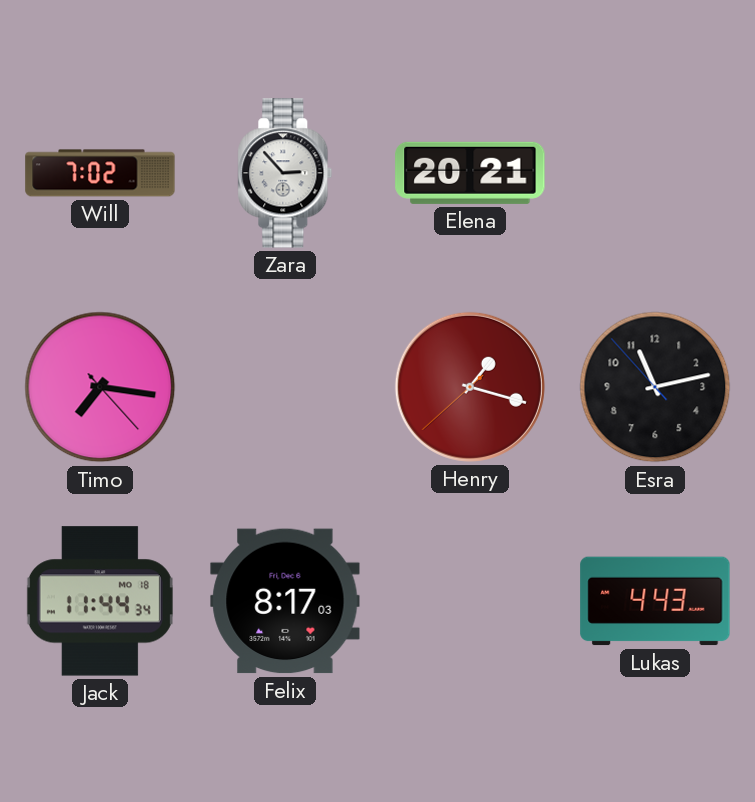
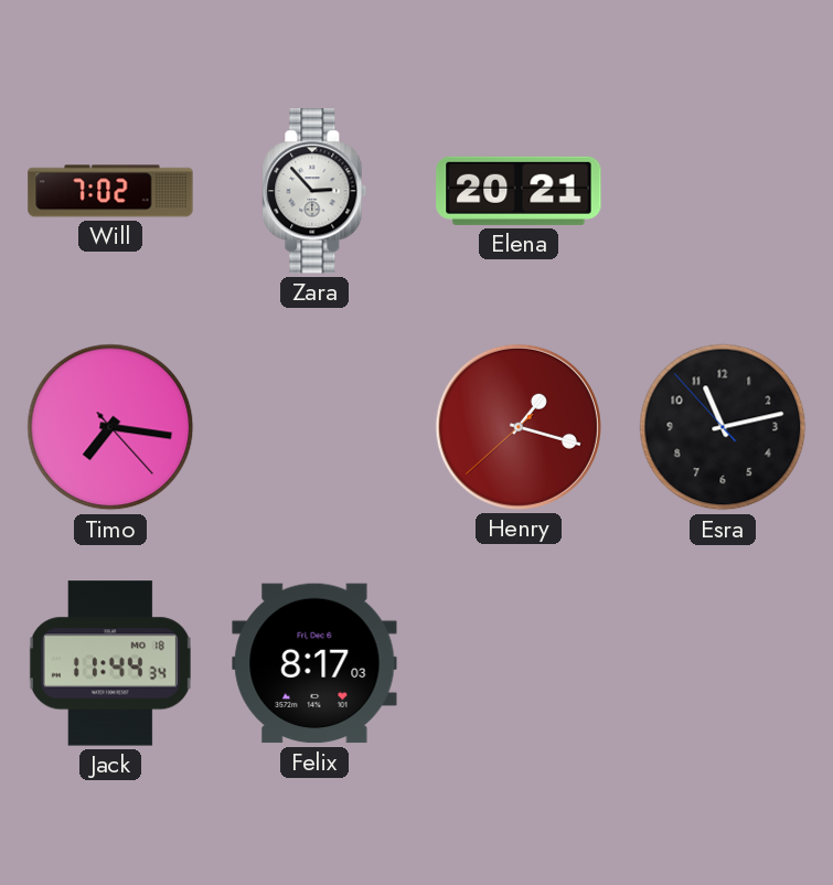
Lukas: 4:43 -> none (655, 601)
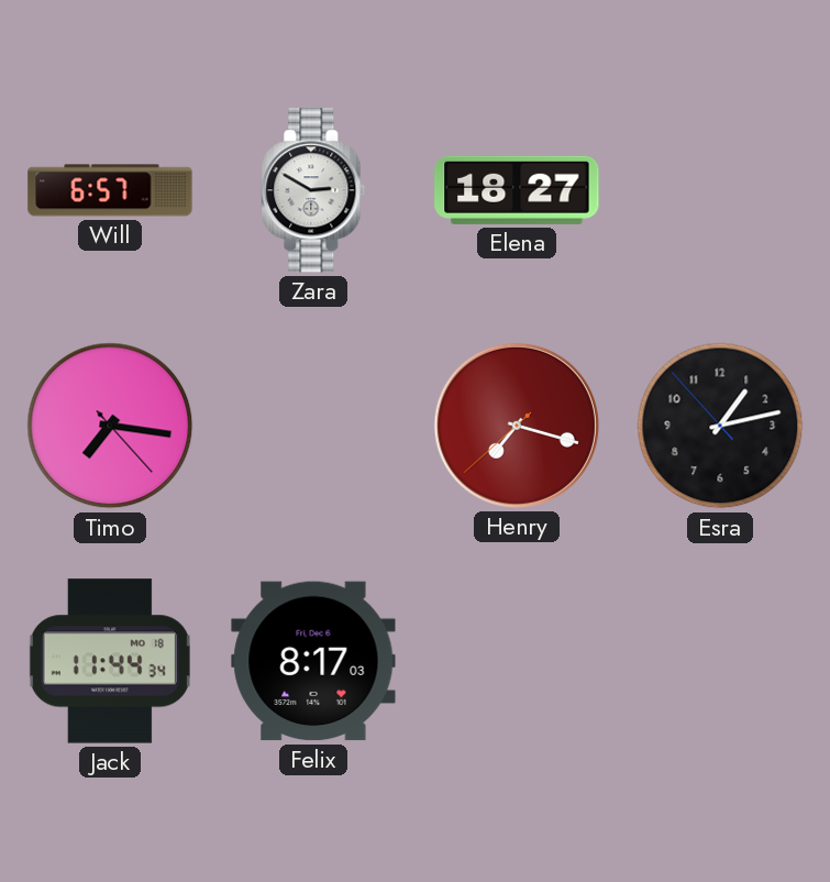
Will: 7:02 -> 6:57 (110, 190)
Zara: 2:53 -> 2:50 (313, 190)
Elena: 20:21 -> 18:27 (517, 190)
Henry: 1:17 -> 7:17 (517, 426)
Esra: 11:12 -> 1:12 (720, 426)
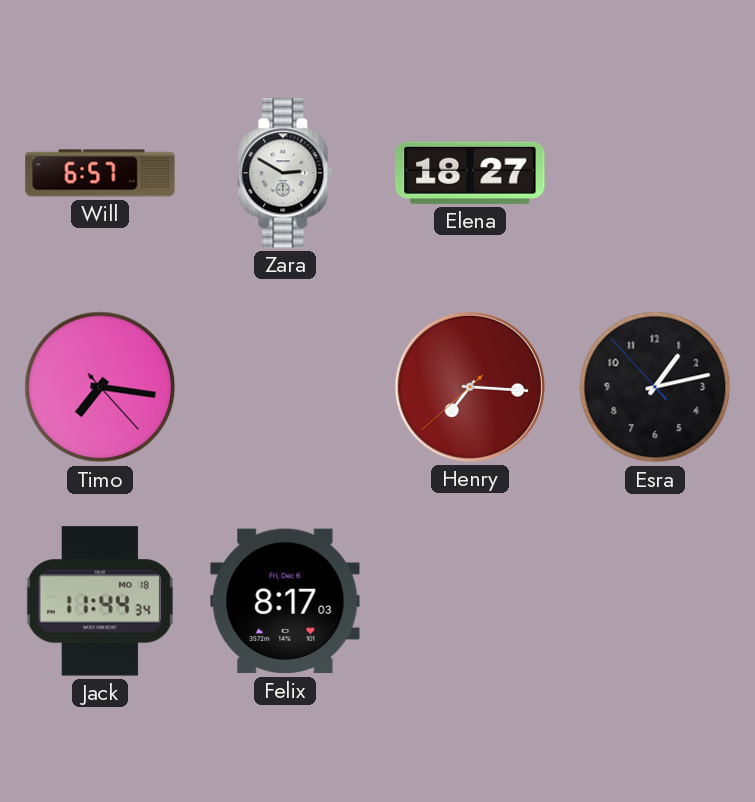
Henry: 7:17 -> 7:15 (470, 387)
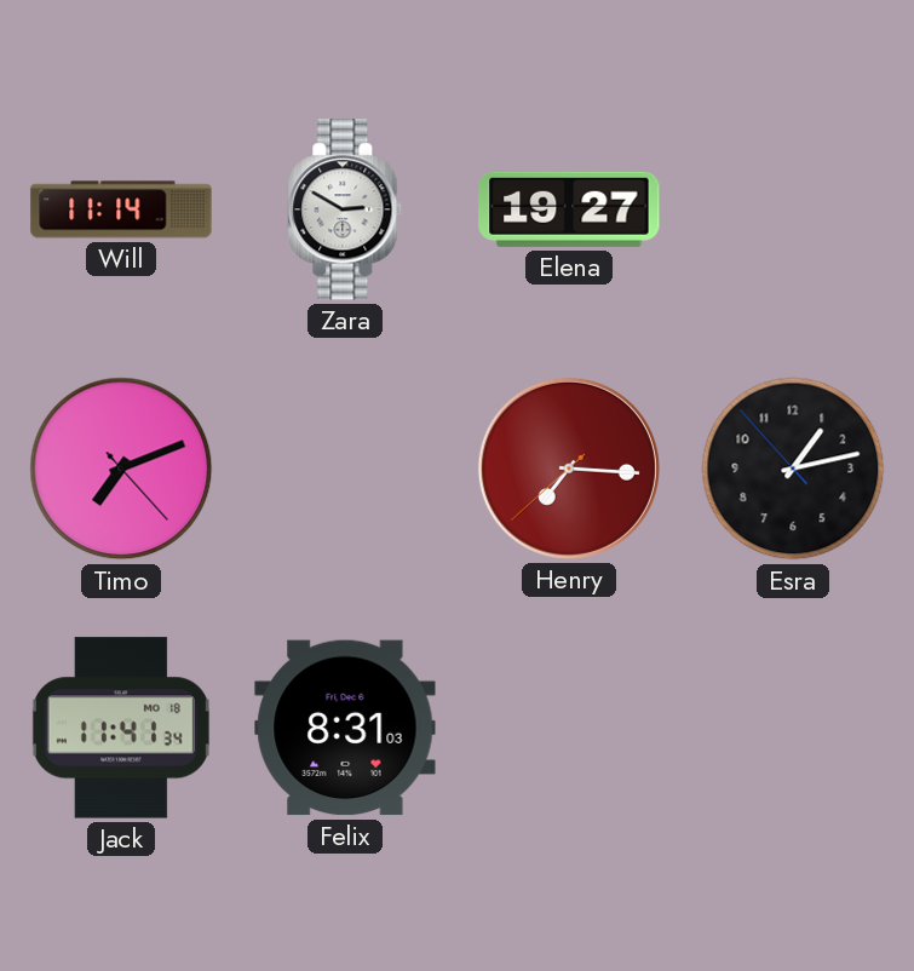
Will: 6:57 -> 11:14 (121, 209)
Elena: 18:27 -> 19:27 (569, 209)
Timo: 7:16 -> 7:11 (121, 469)
Jack: 11:44 -> 11:41 (121, 728)
Felix: 8:17 -> 8:31 (345, 728)
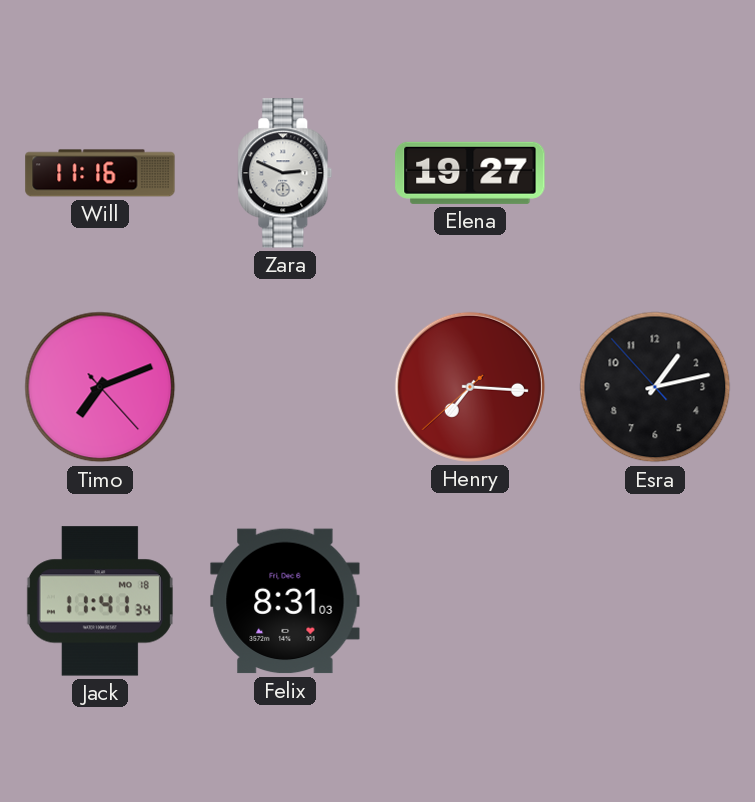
Will: 11:14 -> 11:16 (100, 173)
Zara: 2:50 -> 2:49 (285, 173)
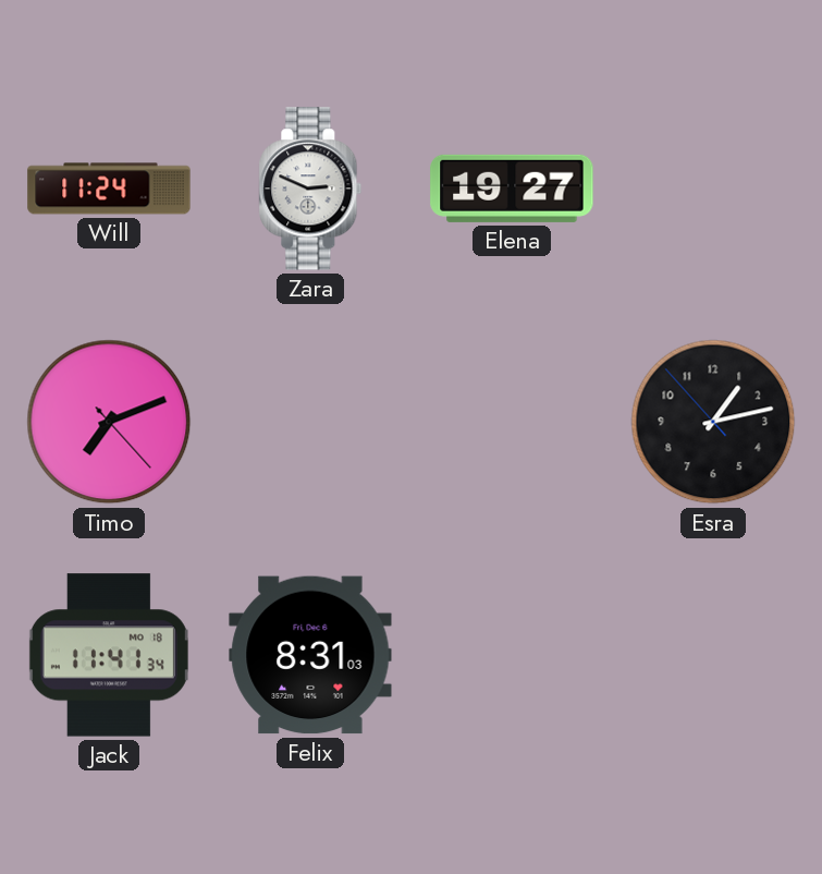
Will: 11:16 -> 11:24 (109, 189)
Henry: 7:15 -> none (470, 387)
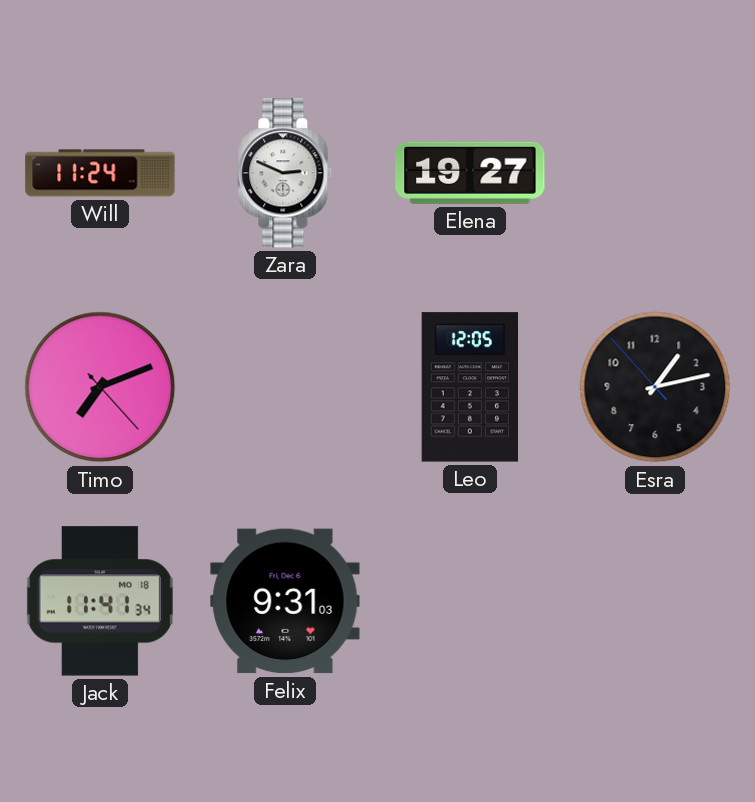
Leo: none -> 12:05 (470, 387)
Felix: 8:31 -> 9:31 (285, 601)
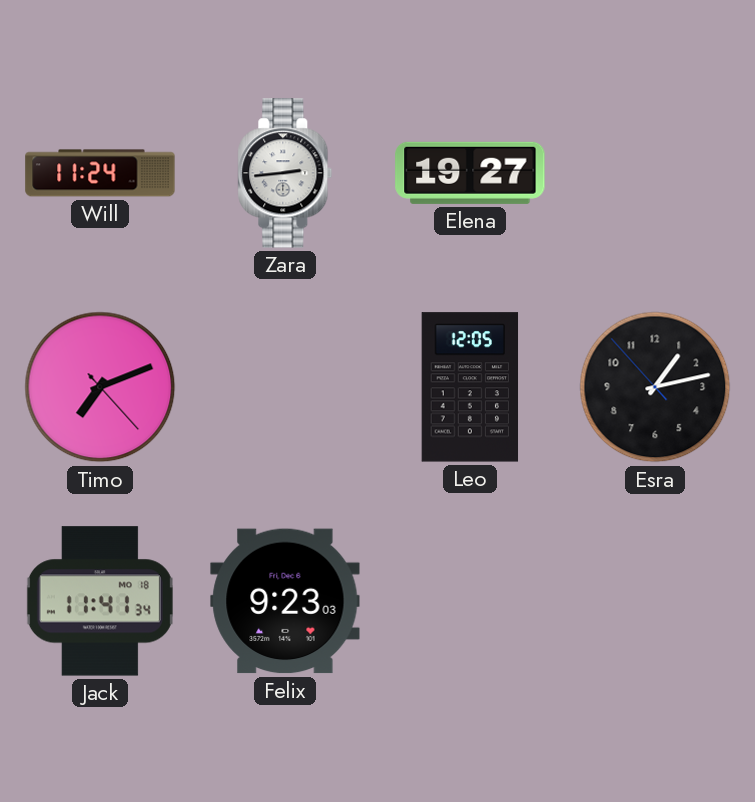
Zara: 2:49 -> 2:44 (285, 173)
Felix: 9:31 -> 9:23 (285, 601)
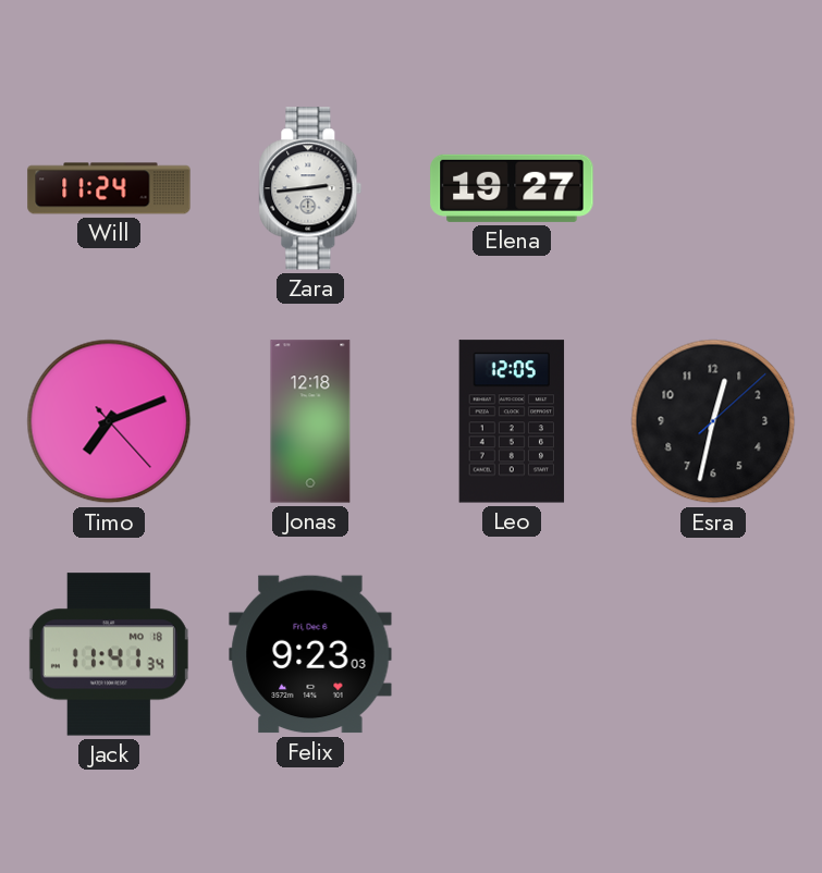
Jonas: none -> 12:18 (310, 421)
Esra: 1:12 -> 12:32 (713, 421)
